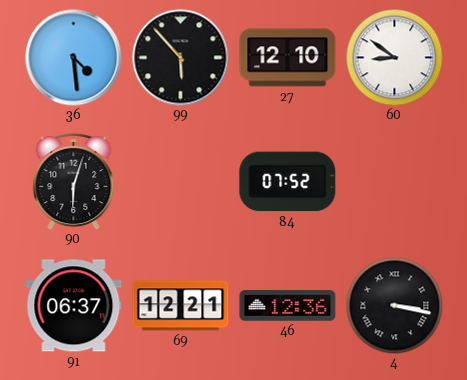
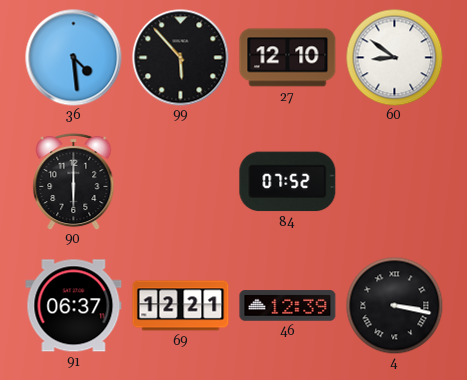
90: 6:03 -> 6:00 (74, 181)
46: 12:36 -> 12:39 (288, 306)
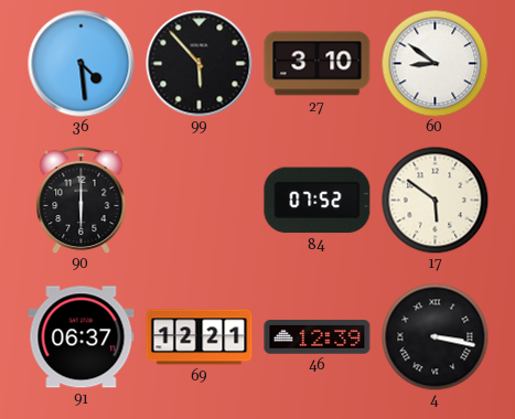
27: 12:10 -> 3:10 (318, 64)
17: none -> 5:51 (434, 200)
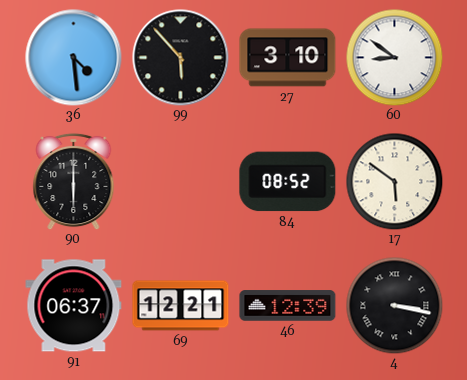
84: 07:52 -> 08:52 (288, 182)
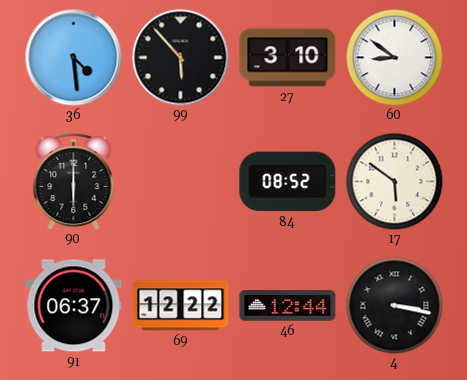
69: 12:21 -> 12:22 (181, 306)
46: 12:39 -> 12:44 (288, 306)
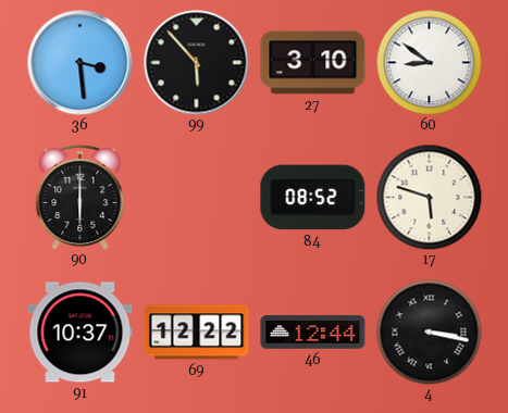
36: 4:29 -> 3:29 (80, 63)
17: 5:51 -> 5:48 (429, 197)
91: 06:37 -> 10:37 (80, 333)
